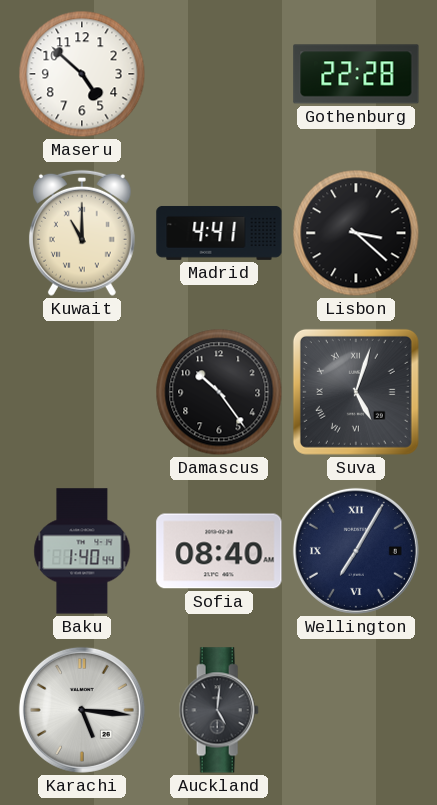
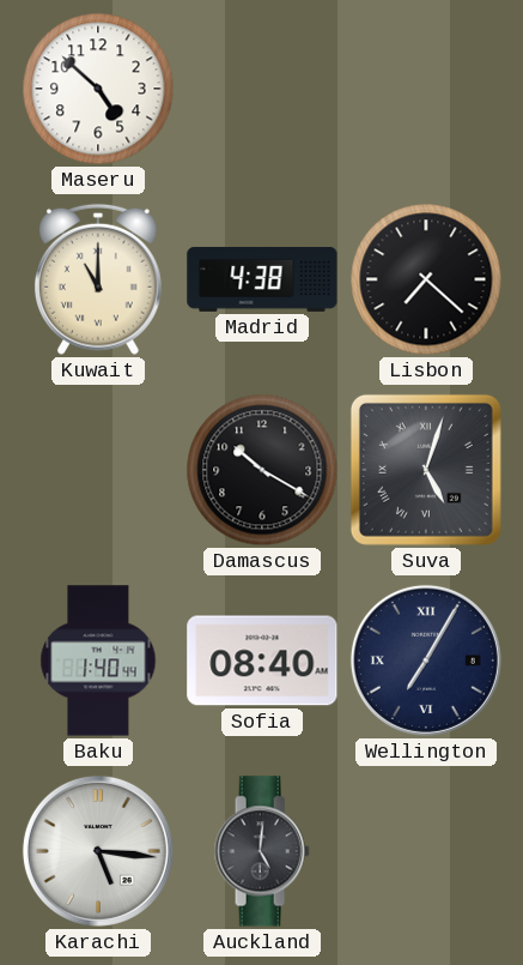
Gothenburg: 22:28 -> none (356, 74)
Madrid: 4:41 -> 4:38 (262, 279)
Lisbon: 3:22 -> 7:22 (426, 279)
Damascus: 10:24 -> 10:20 (262, 470)
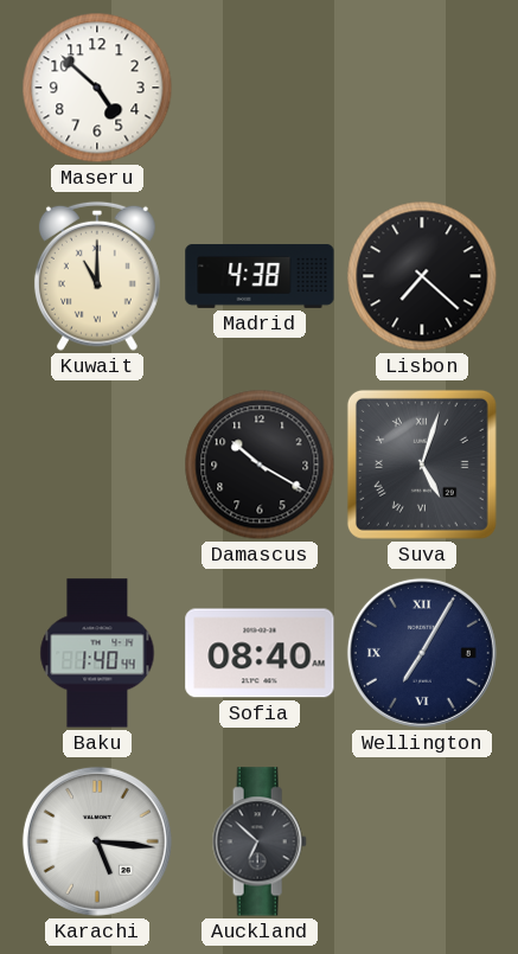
Auckland: 5:01 -> 6:52 (260, 841)
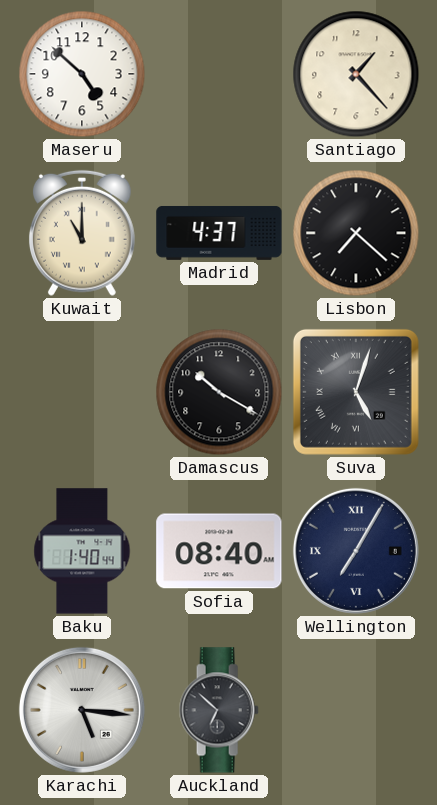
Santiago: none -> 1:23 (356, 74)
Madrid: 4:38 -> 4:37 (219, 233)
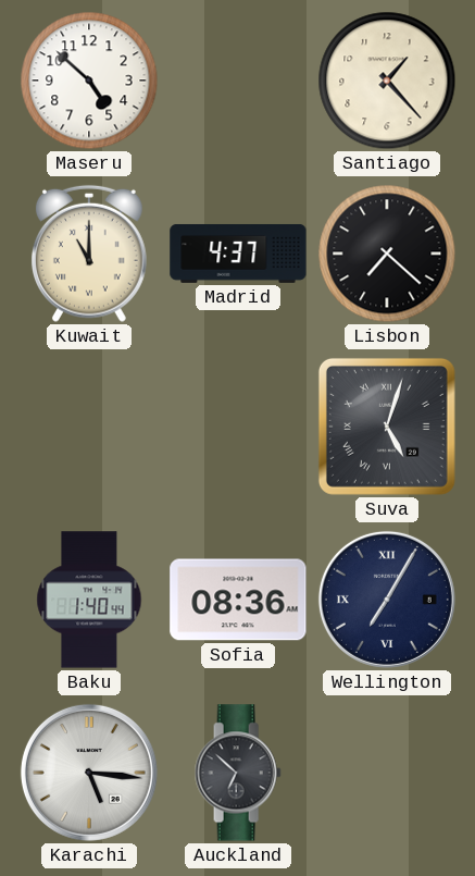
Damascus: 10:20 -> none (219, 392)
Sofia: 08:40 -> 08:36 (238, 600)
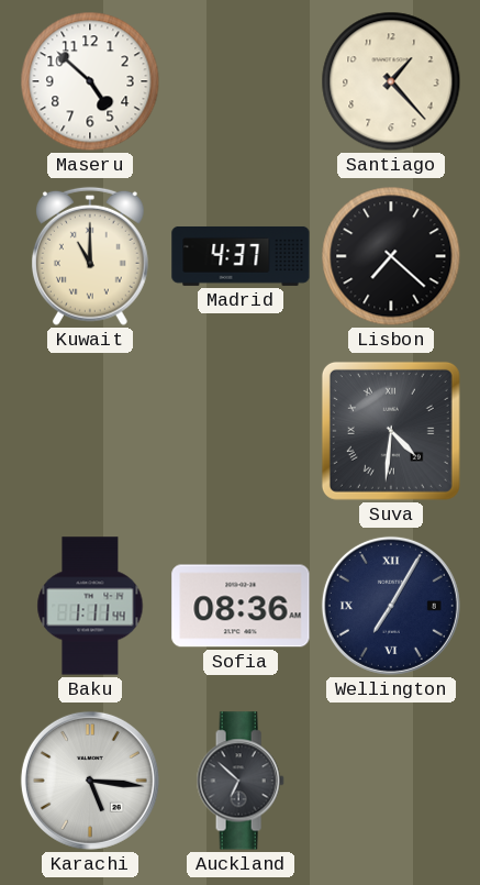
Suva: 5:03 -> 4:31 (391, 431)
Baku: 1:40 -> 1:11 (90, 606)
